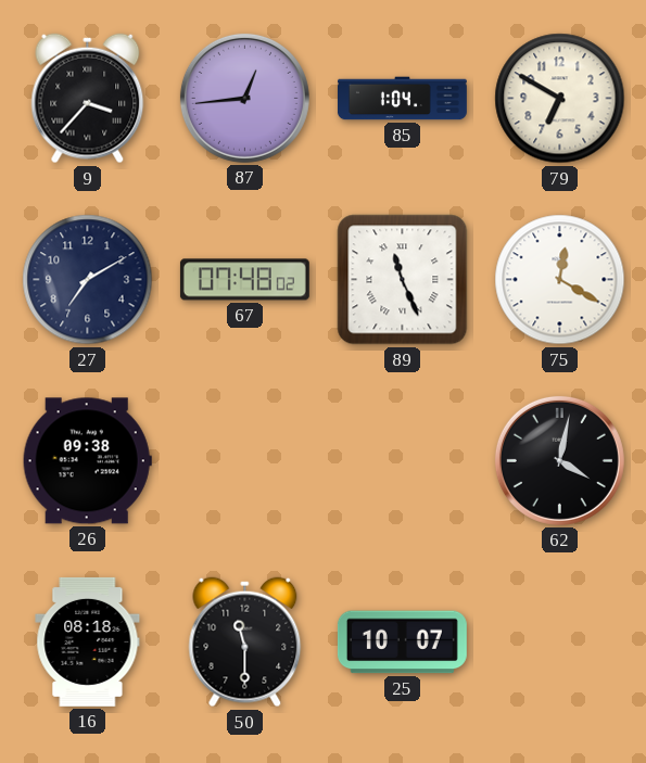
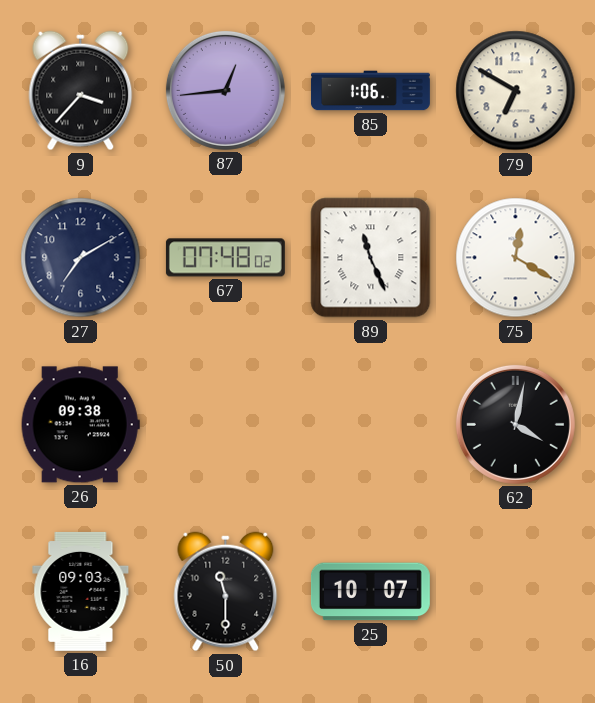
85: 1:04 -> 1:06 (370, 91)
16: 08:18 -> 09:03 (81, 591)
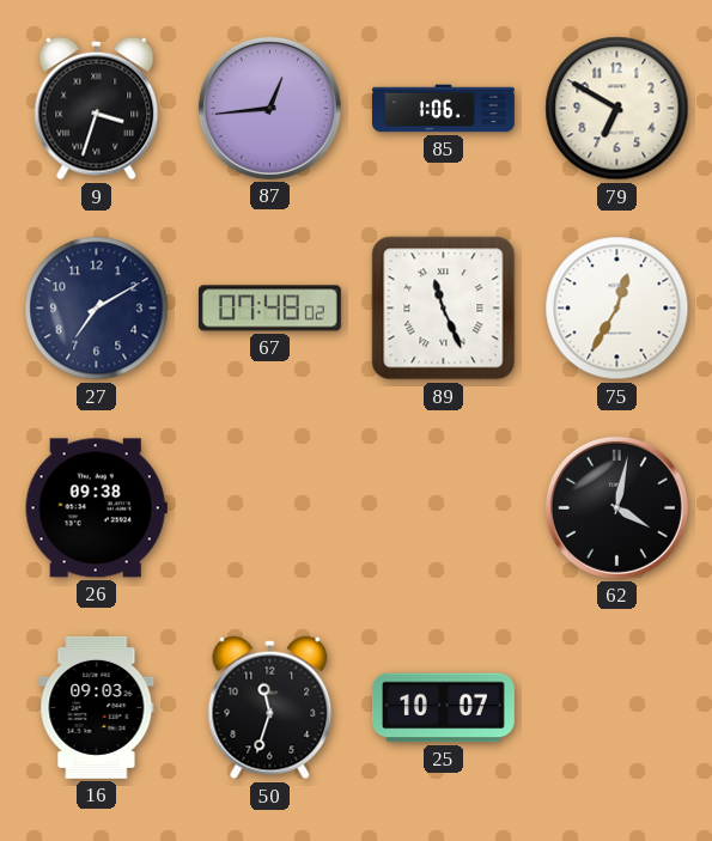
9: 3:37 -> 3:33 (97, 109)
75: 12:20 -> 12:35 (617, 309)
50: 11:30 -> 11:33 (270, 708)
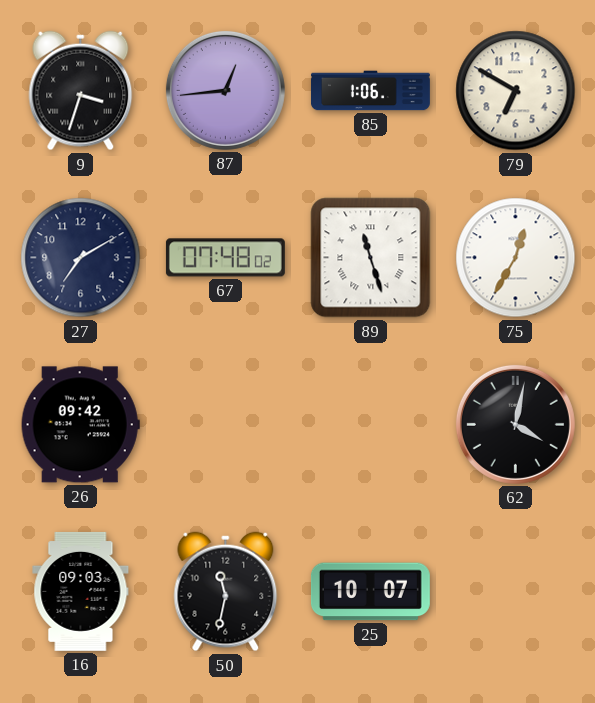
89: 11:26 -> 11:27 (371, 258)
26: 09:38 -> 09:42 (80, 425)
50: 11:33 -> 11:32 (226, 592)
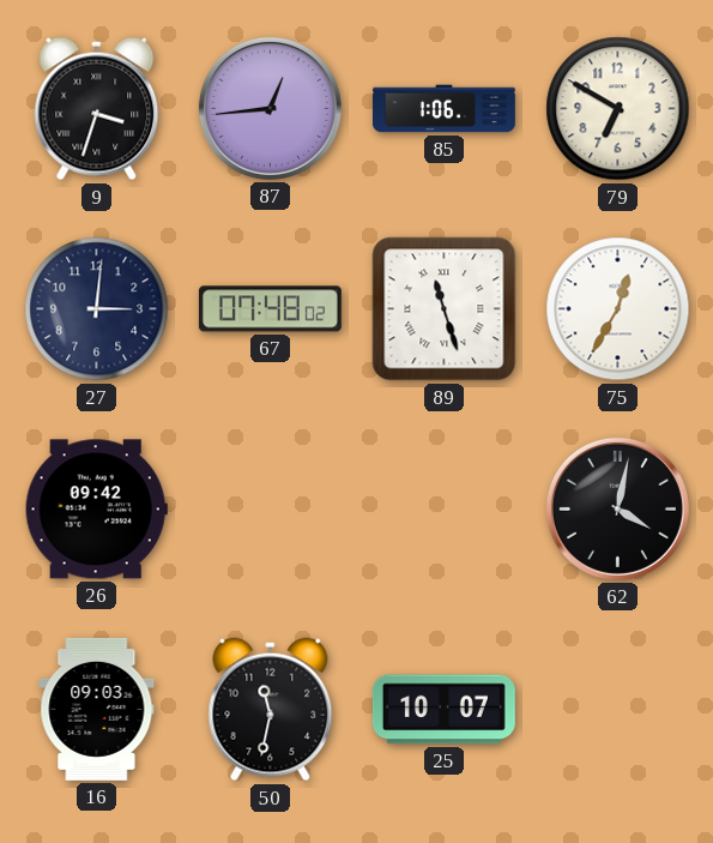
27: 7:10 -> 3:01 (97, 309)
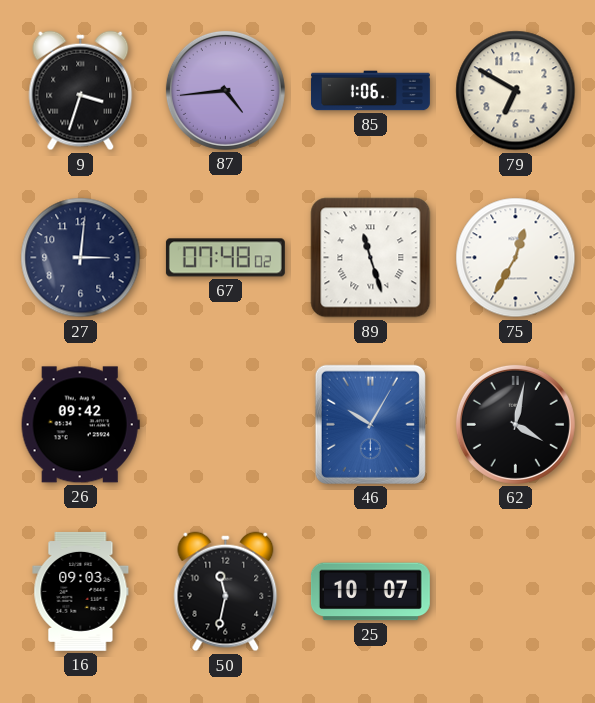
87: 12:44 -> 4:44 (225, 90)
46: none -> 10:05 (370, 424)
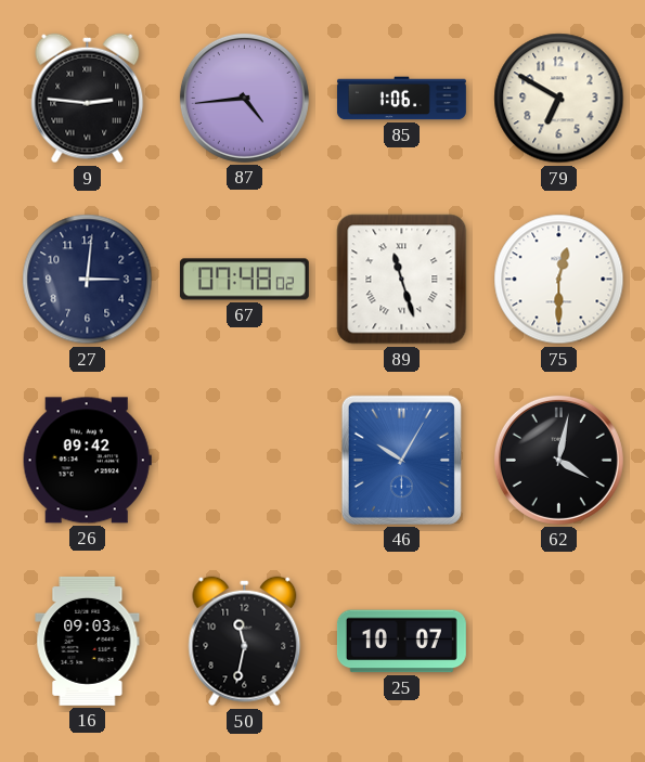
9: 3:33 -> 2:46 (88, 99)
75: 12:35 -> 12:30 (559, 280)
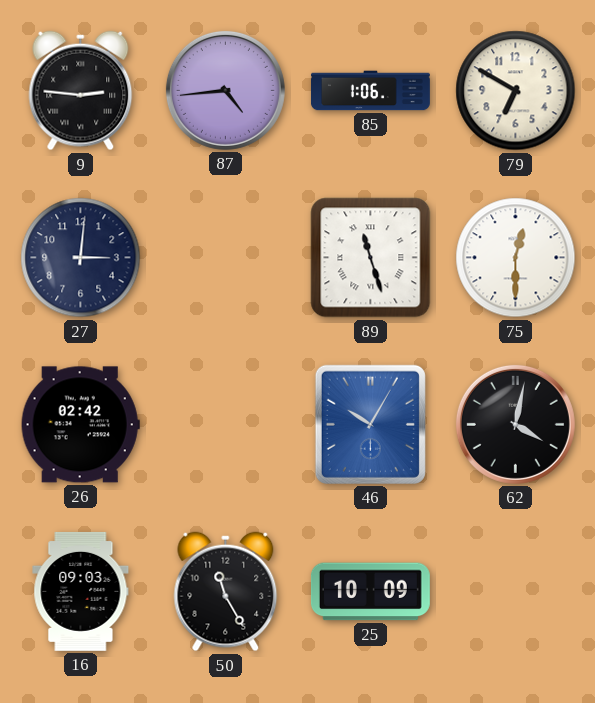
67: 07:48 -> none (244, 280)
26: 09:42 -> 02:42 (80, 425)
50: 11:32 -> 11:25 (226, 592)
25: 10:07 -> 10:09 (370, 592)
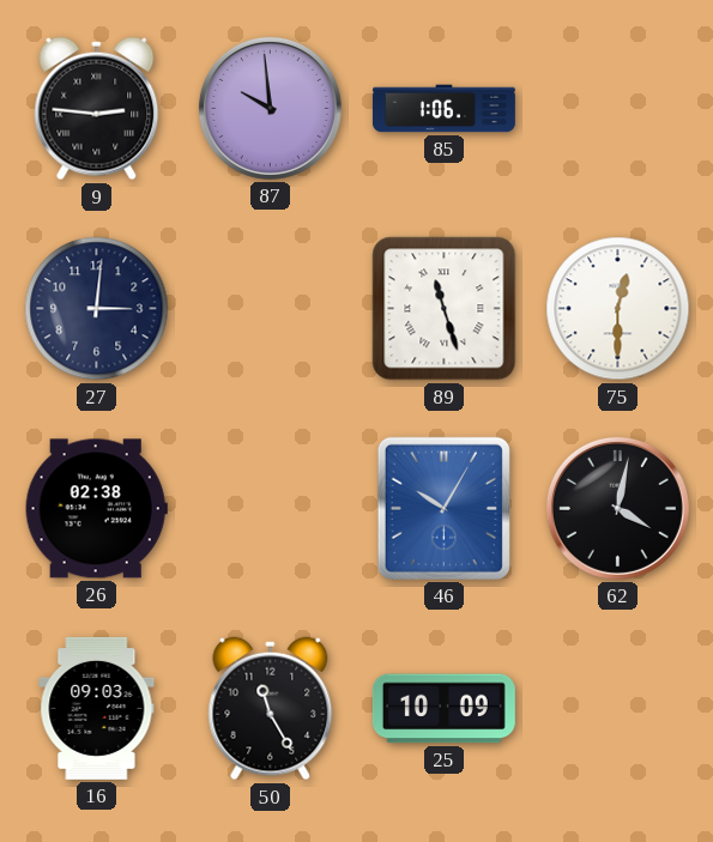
87: 4:44 -> 9:59 (270, 108)
79: 6:50 -> none (516, 91)
26: 02:42 -> 02:38 (96, 509)
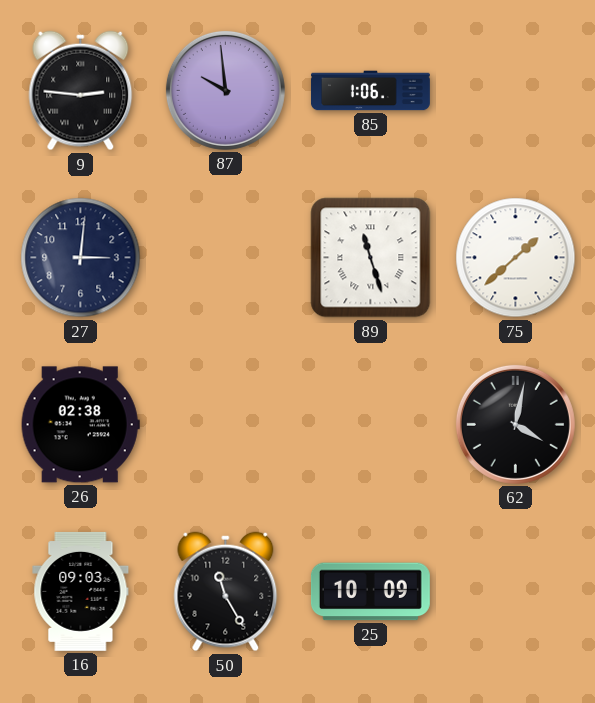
75: 12:30 -> 1:38 (516, 258)
46: 10:05 -> none (443, 508)
